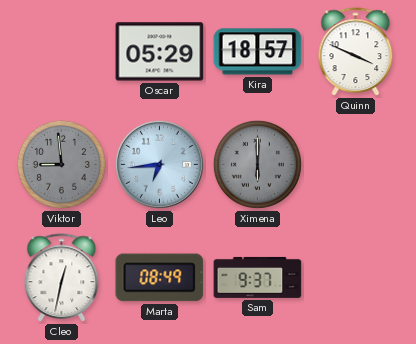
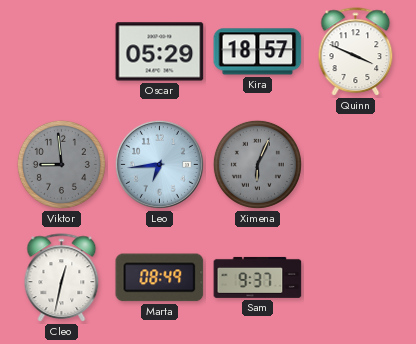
Ximena: 6:00 -> 6:04 (257, 164)
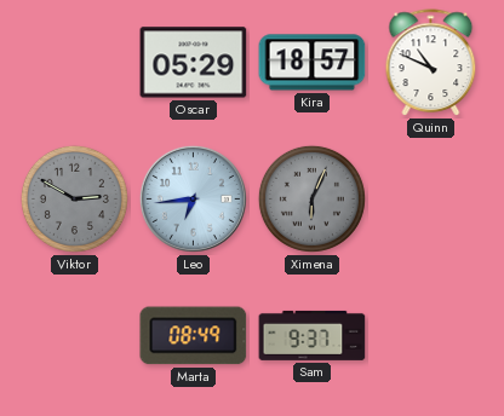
Quinn: 3:49 -> 10:49 (431, 63)
Viktor: 8:59 -> 2:50 (74, 198)
Cleo: 12:32 -> none (62, 278)
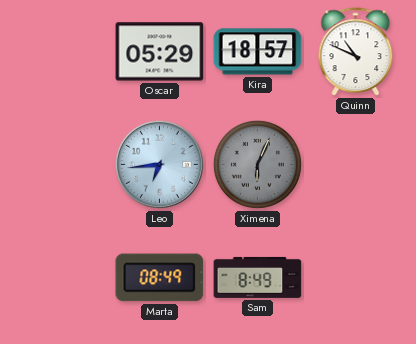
Viktor: 2:50 -> none (74, 198)
Sam: 9:37 -> 8:49 (258, 277)
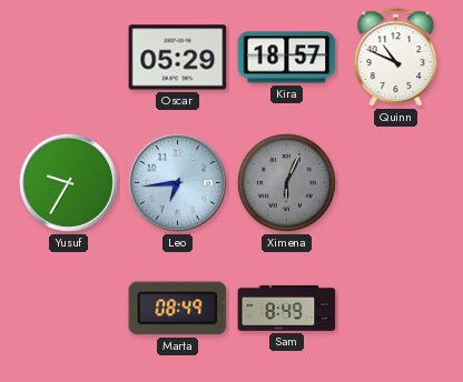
Yusuf: none -> 9:35 (68, 182)
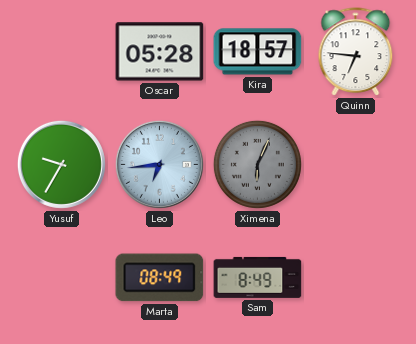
Oscar: 05:29 -> 05:28 (160, 52)
Quinn: 10:49 -> 6:46 (356, 52)
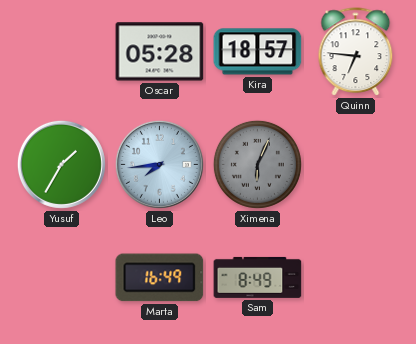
Yusuf: 9:35 -> 1:35 (61, 164)
Leo: 6:44 -> 7:44 (159, 164)
Marta: 08:49 -> 16:49 (160, 278)
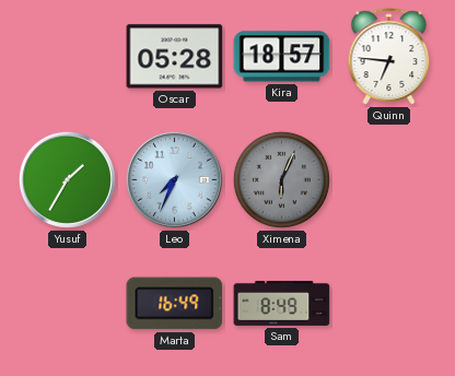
Leo: 7:44 -> 7:34 (174, 179)
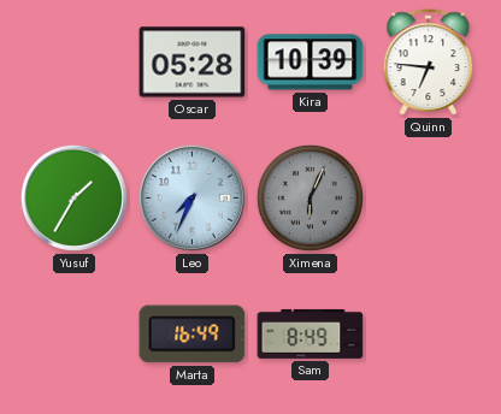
Kira: 18:57 -> 10:39 (311, 63)
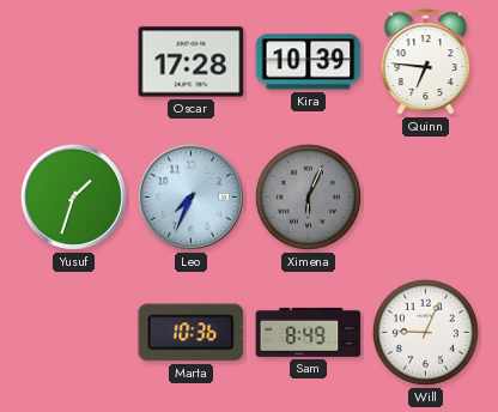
Oscar: 05:28 -> 17:28 (192, 62)
Yusuf: 1:35 -> 1:33 (73, 196)
Marta: 16:49 -> 10:36 (192, 333)
Will: none -> 9:04 (425, 332)
